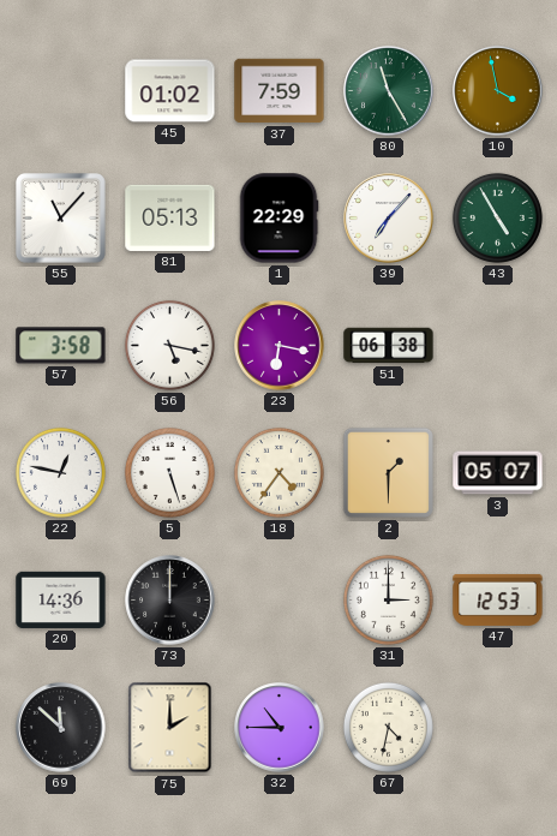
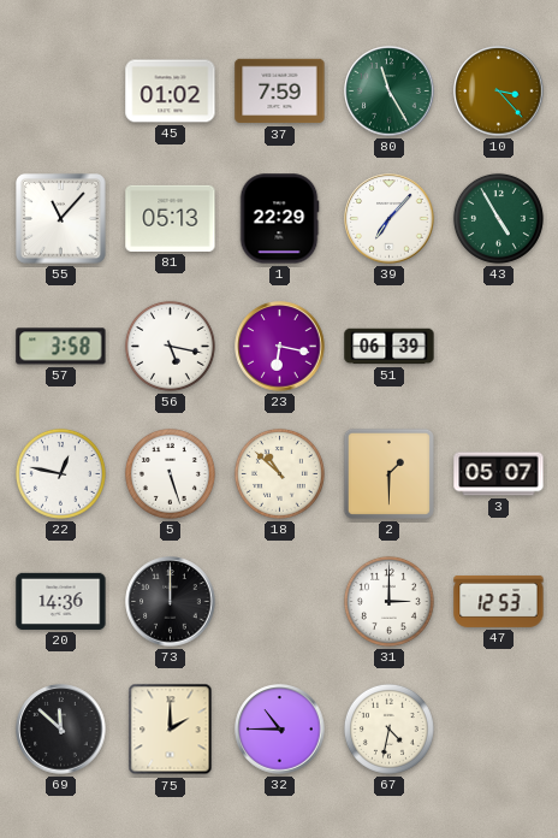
10: 3:58 -> 3:23 (499, 92)
51: 06:38 -> 06:39 (390, 347)
18: 4:36 -> 10:52 (279, 473)
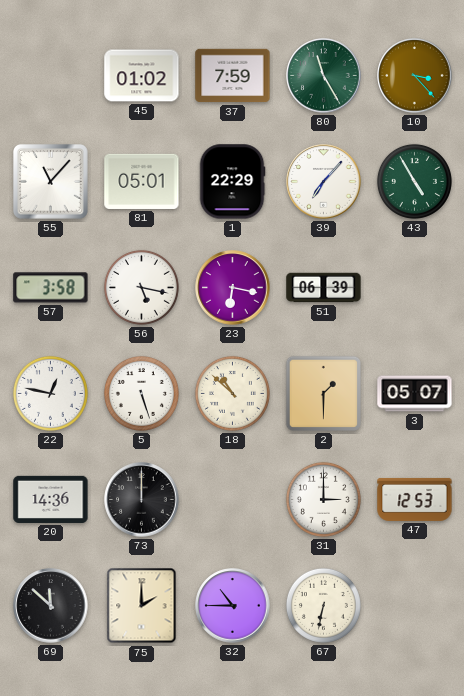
81: 05:13 -> 05:01 (142, 181)
67: 4:32 -> 6:32 (323, 605)
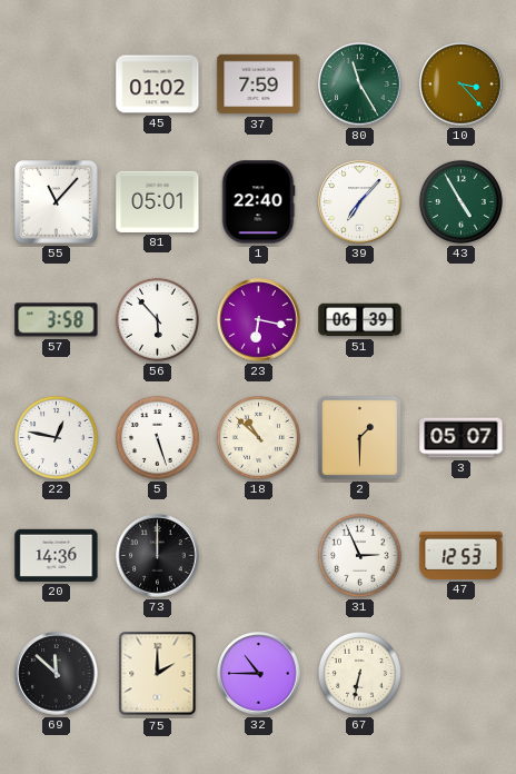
1: 22:29 -> 22:40 (258, 202)
56: 5:17 -> 5:53 (157, 319)
31: 3:00 -> 2:56 (359, 555)
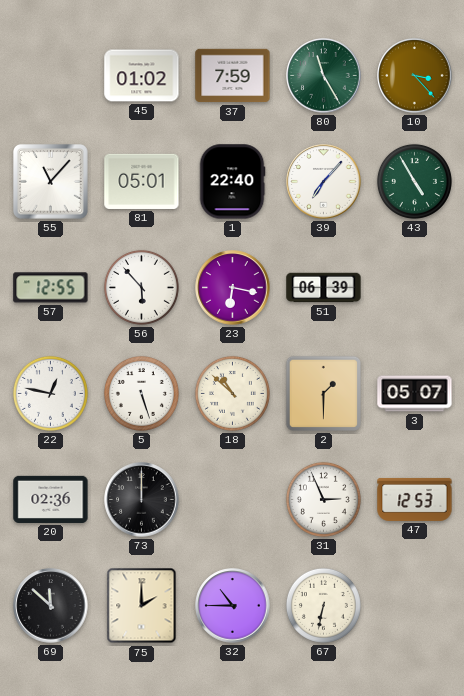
57: 3:58 -> 12:55 (51, 288)
20: 14:36 -> 02:36 (51, 499)
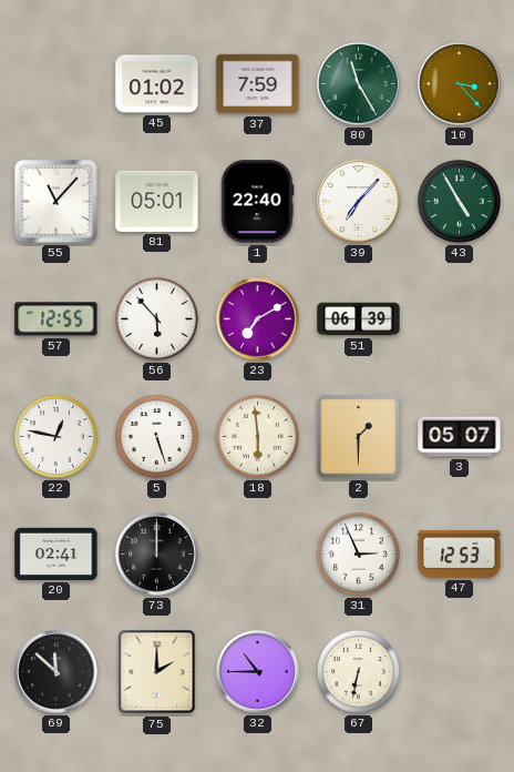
23: 6:17 -> 7:10 (258, 319)
18: 10:52 -> 5:59 (257, 436)
20: 02:36 -> 02:41 (56, 553)
